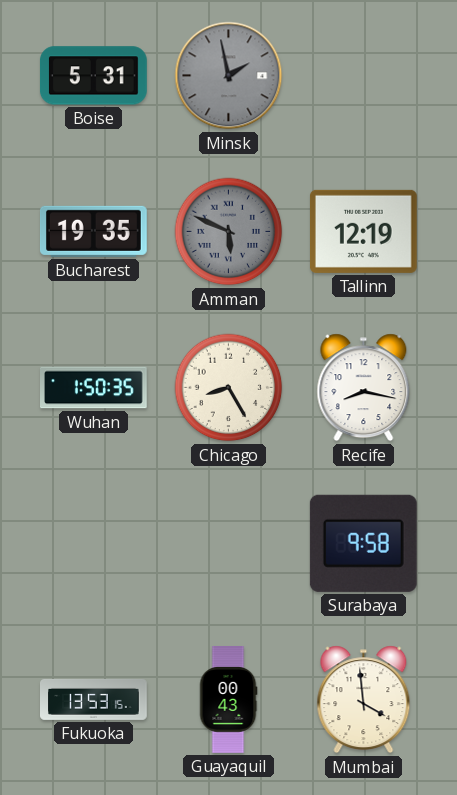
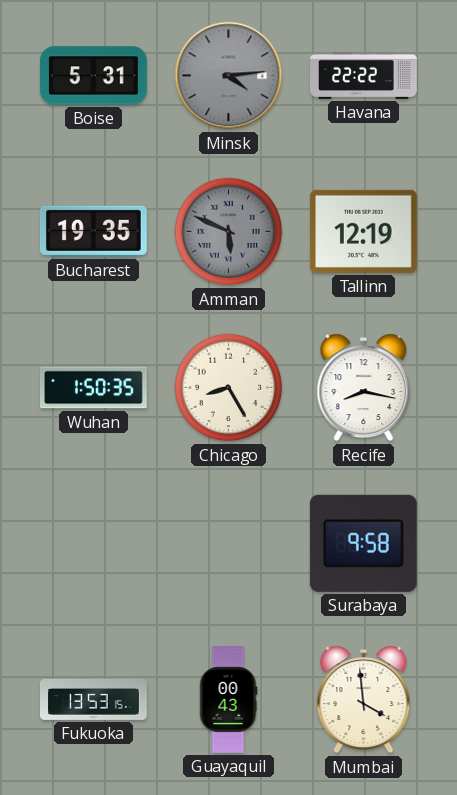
Minsk: 1:58 -> 4:14 (229, 76)
Havana: none -> 22:22 (364, 75)
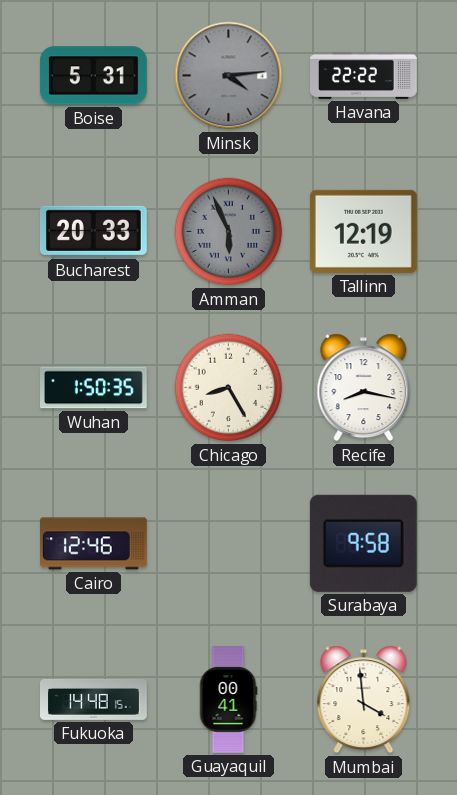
Bucharest: 19:35 -> 20:33 (93, 231)
Amman: 5:49 -> 5:56 (229, 232)
Cairo: none -> 12:46 (94, 544)
Fukuoka: 13:53 -> 14:48 (94, 699)
Guayaquil: 00:43 -> 00:41 (228, 700)
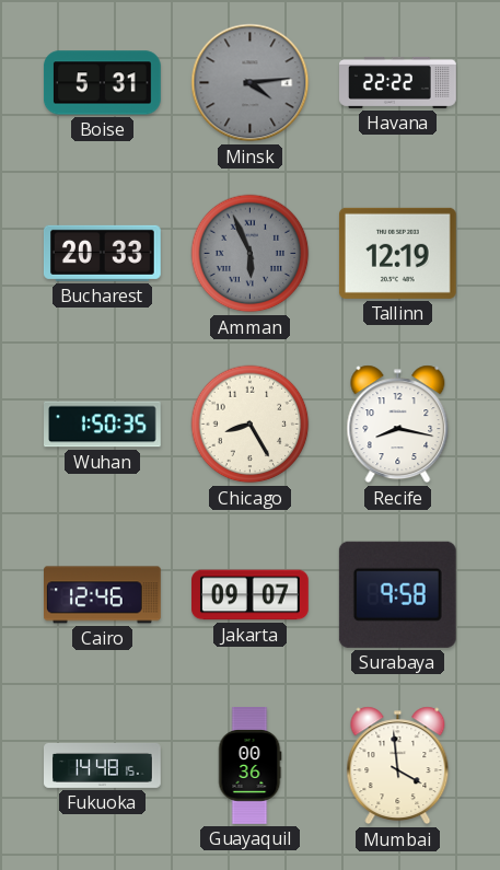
Jakarta: none -> 09:07 (251, 595)
Guayaquil: 00:41 -> 00:36 (249, 766)
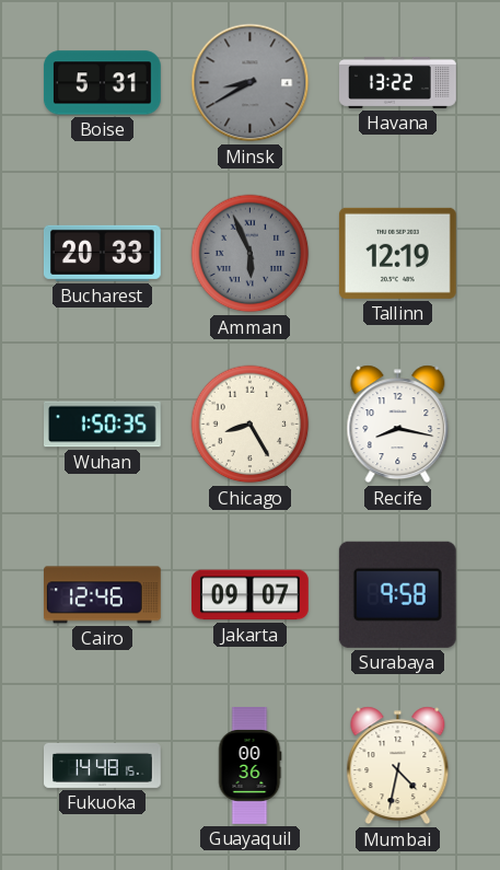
Minsk: 4:14 -> 8:40 (251, 83)
Havana: 22:22 -> 13:22 (398, 82)
Mumbai: 3:59 -> 4:32 (398, 766)
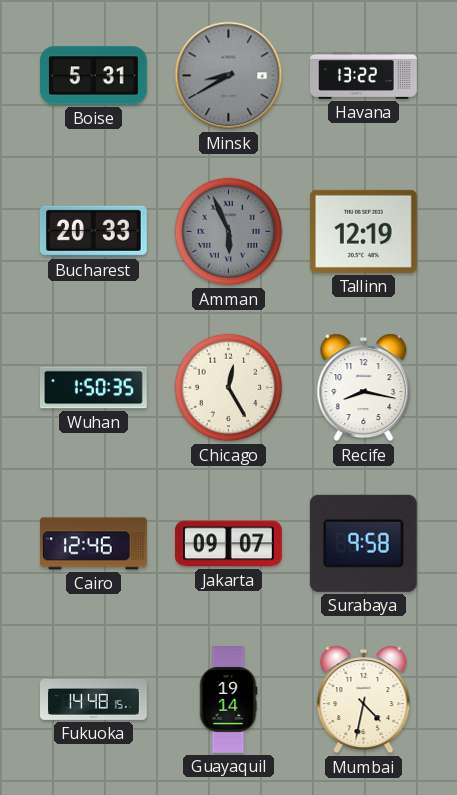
Chicago: 8:25 -> 12:25 (229, 388)
Guayaquil: 00:36 -> 19:14 (228, 700)
